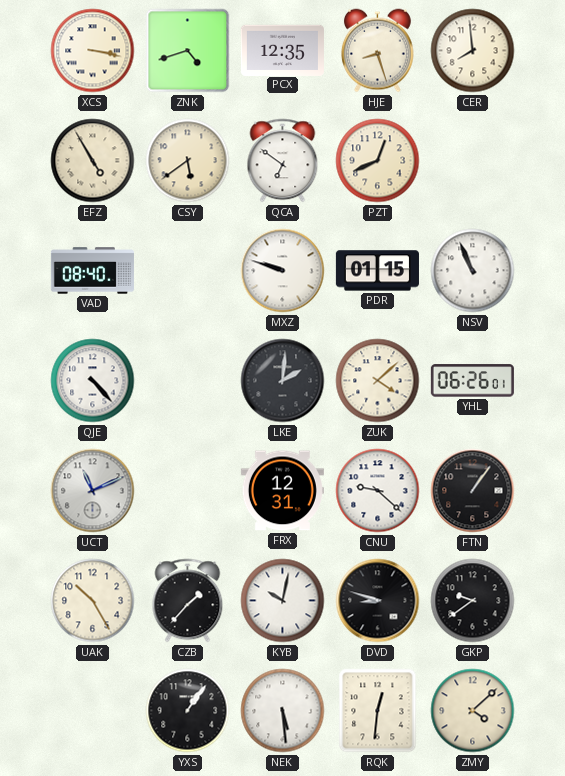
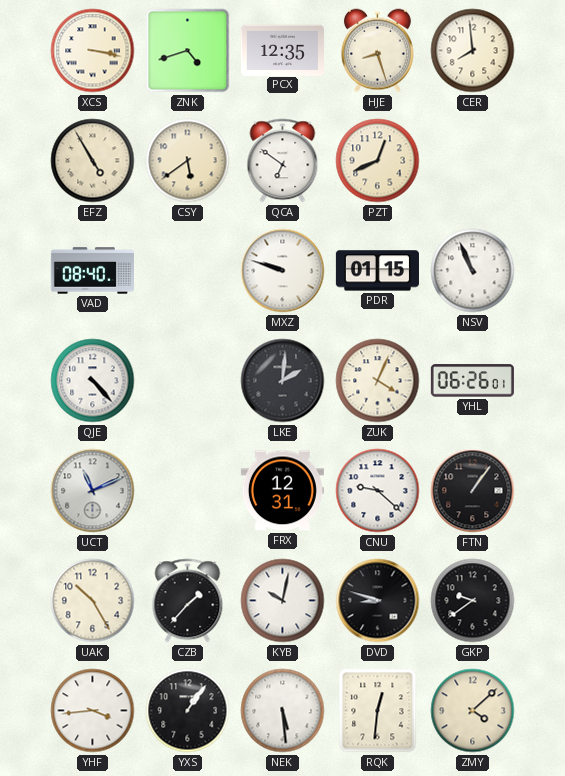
ZUK: 4:08 -> 4:04 (378, 381)
YHF: none -> 3:44 (93, 711)
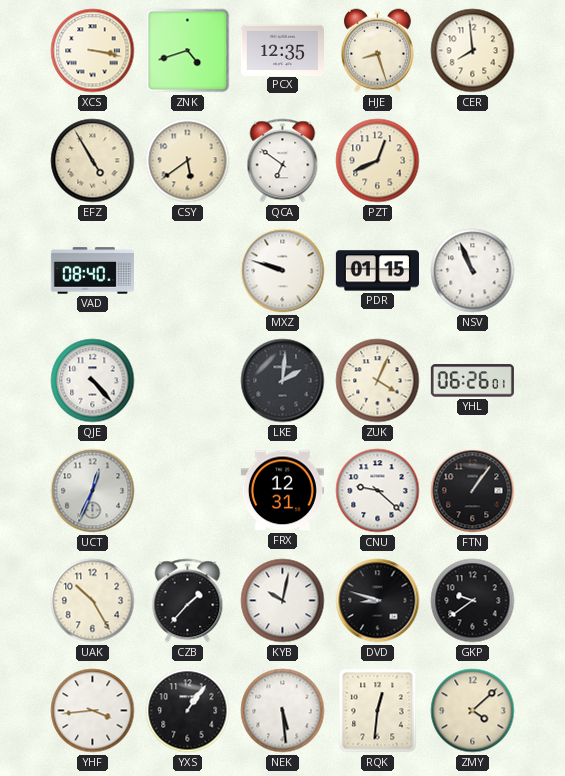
UCT: 11:11 -> 12:34 (93, 491)
